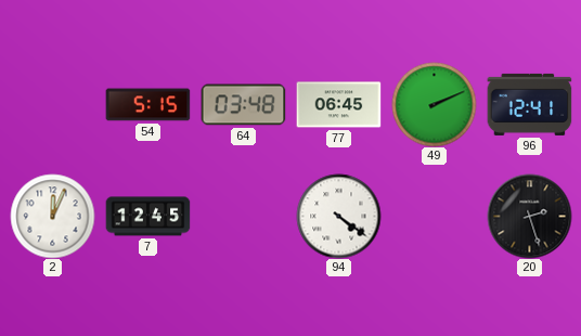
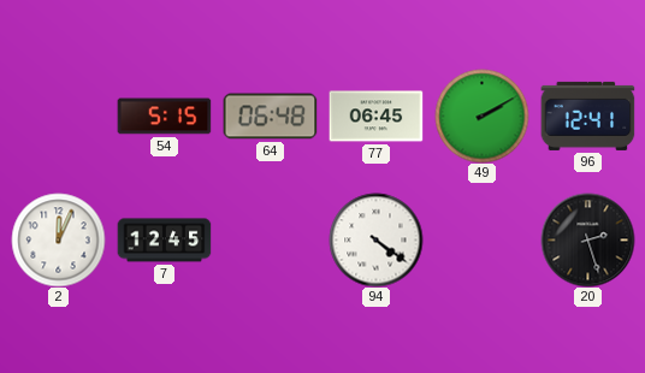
64: 03:48 -> 06:48 (270, 117)
49: 2:11 -> 2:10 (481, 116)
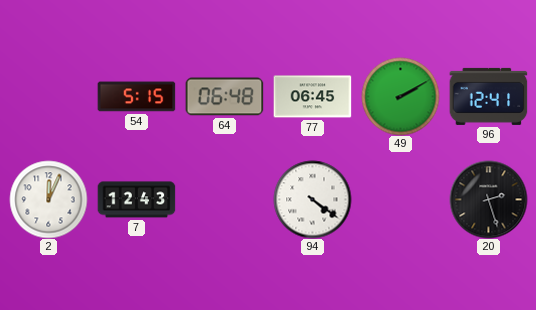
7: 12:45 -> 12:43 (136, 200)
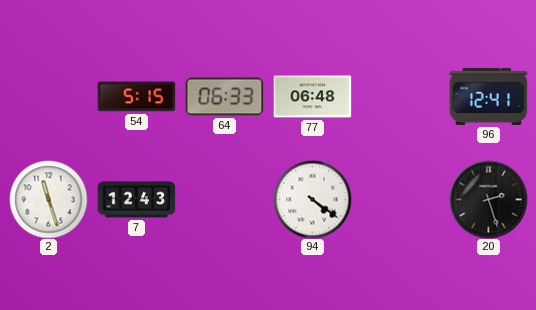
64: 06:48 -> 06:33 (224, 97)
77: 06:45 -> 06:48 (312, 97)
49: 2:10 -> none (400, 96)
2: 12:04 -> 11:27 (48, 199)
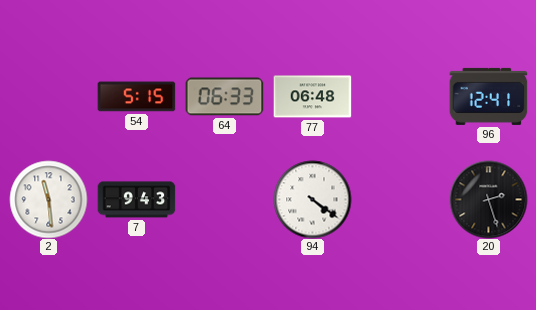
2: 11:27 -> 11:29 (48, 199)
7: 12:43 -> 9:43 (136, 200)
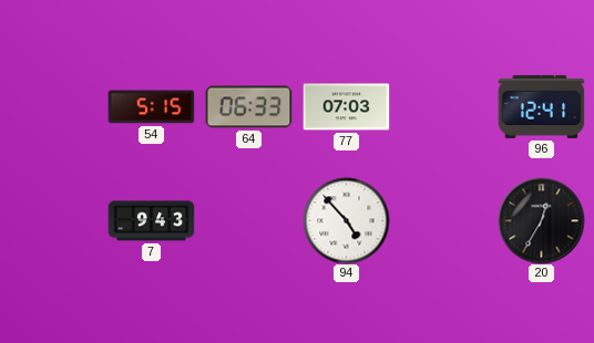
77: 06:48 -> 07:03 (346, 107)
2: 11:29 -> none (48, 199)
94: 4:21 -> 4:53 (346, 220)
20: 2:27 -> 12:35 (541, 220)
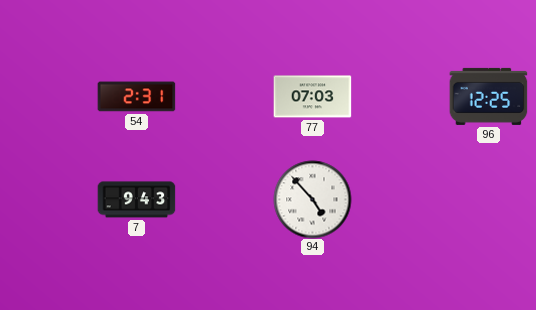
54: 5:15 -> 2:31 (136, 97)
64: 06:33 -> none (248, 107)
96: 12:41 -> 12:25 (488, 96)
20: 12:35 -> none (541, 220)
